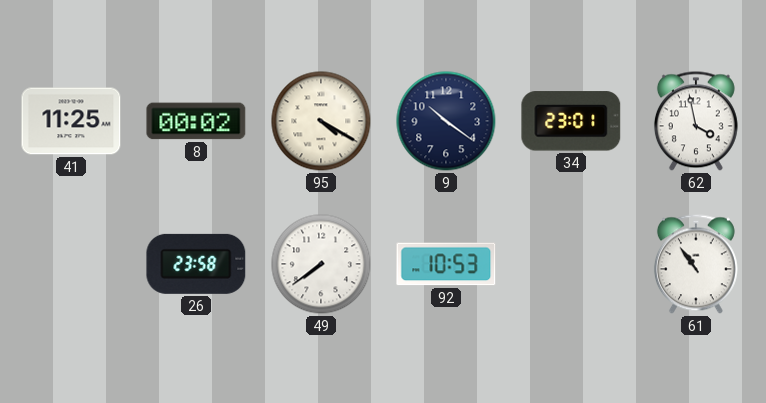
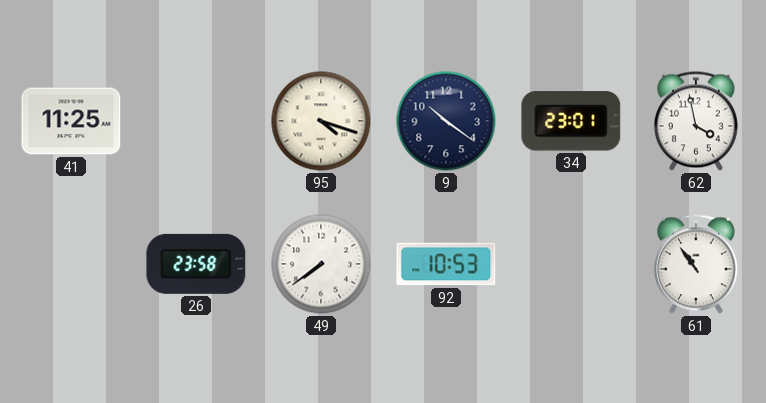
8: 00:02 -> none (196, 121)
95: 4:20 -> 4:18 (321, 121)
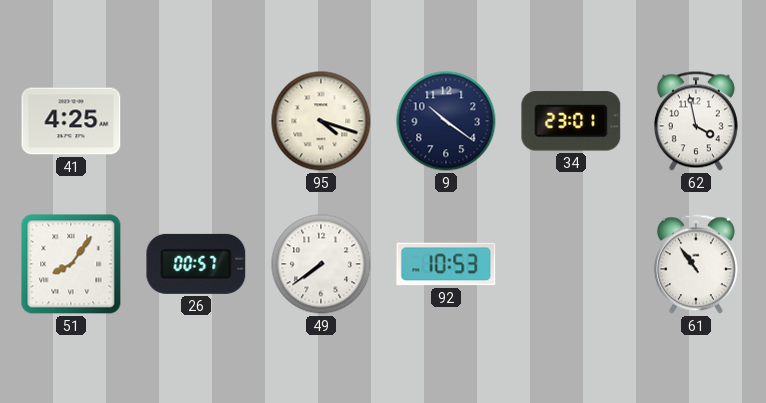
41: 11:25 -> 4:25 (71, 121)
51: none -> 8:06 (71, 264)
26: 23:58 -> 00:57 (196, 264)
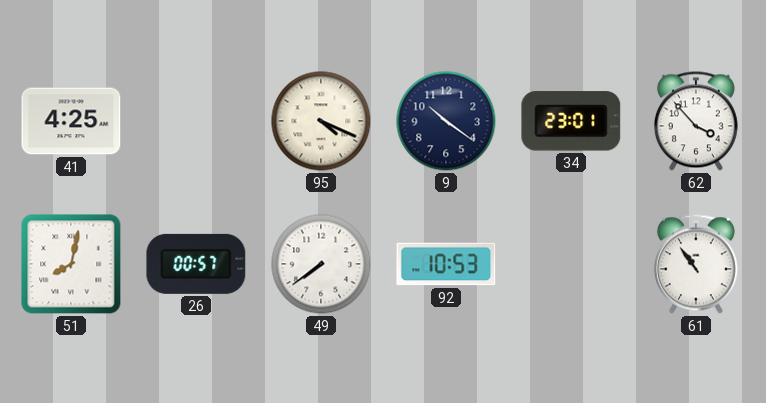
95: 4:18 -> 4:19 (321, 121)
62: 3:58 -> 3:53 (696, 121)
51: 8:06 -> 8:02 (71, 264)
